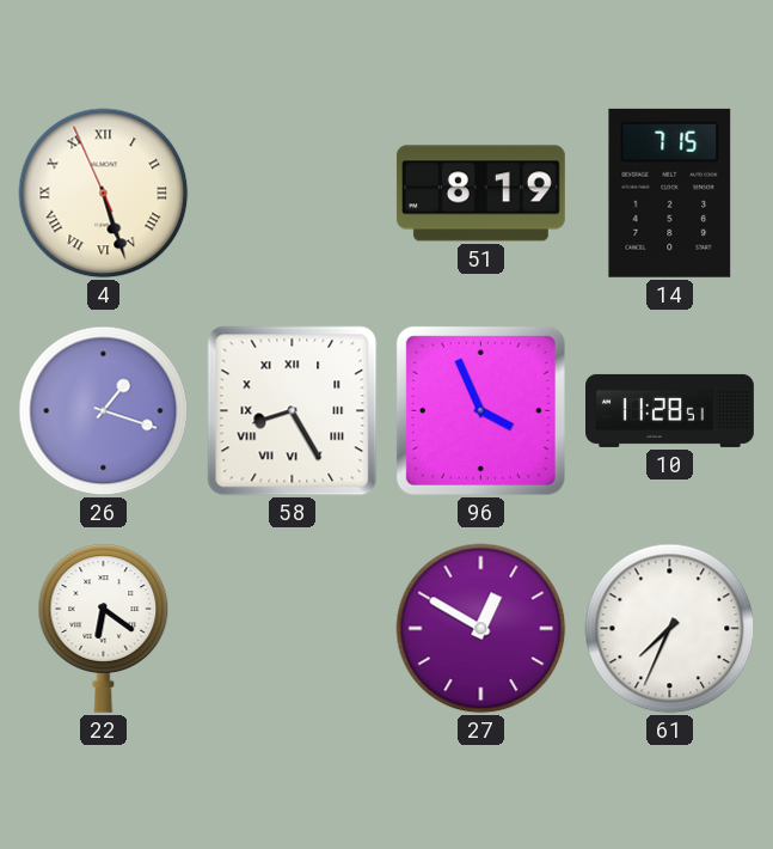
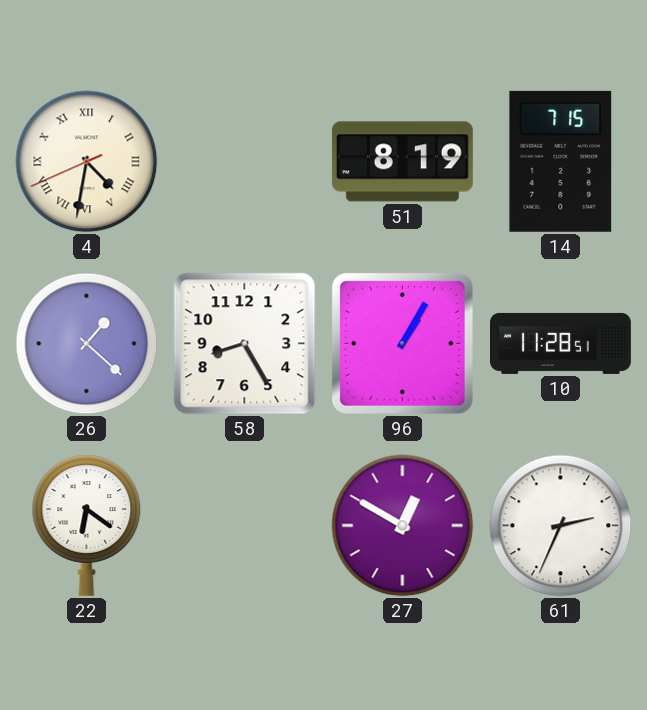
4: 5:26 -> 4:31 (87, 162)
26: 1:18 -> 1:22 (87, 344)
58 numerals: Roman -> Arabic (245, 344)
96: 3:56 -> 1:05 (402, 343)
61: 7:34 -> 2:34 (561, 526)
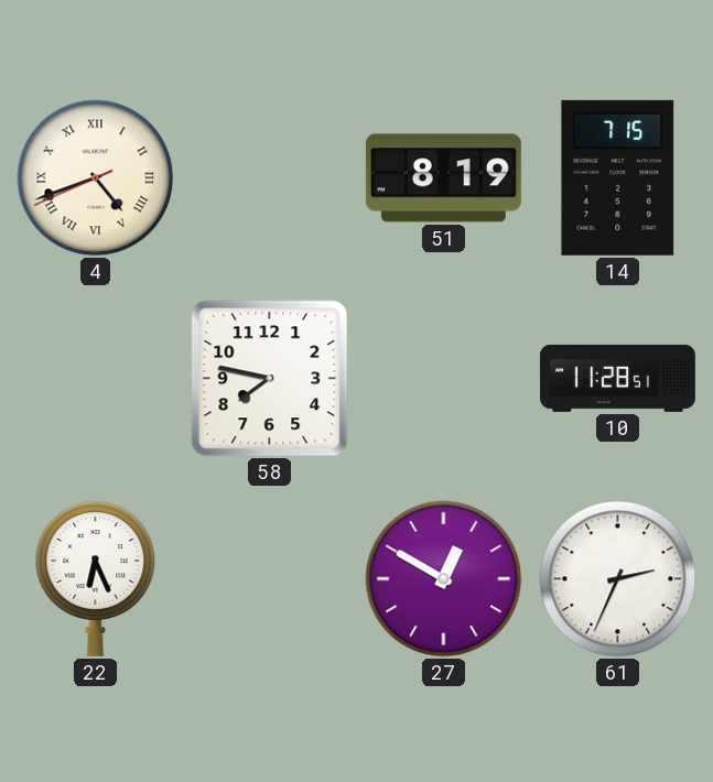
4: 4:31 -> 4:41 (96, 178)
26: 1:22 -> none (87, 344)
58: 8:25 -> 7:47 (270, 379)
96: 1:05 -> none (402, 343)
22: 6:21 -> 6:26 (96, 578)
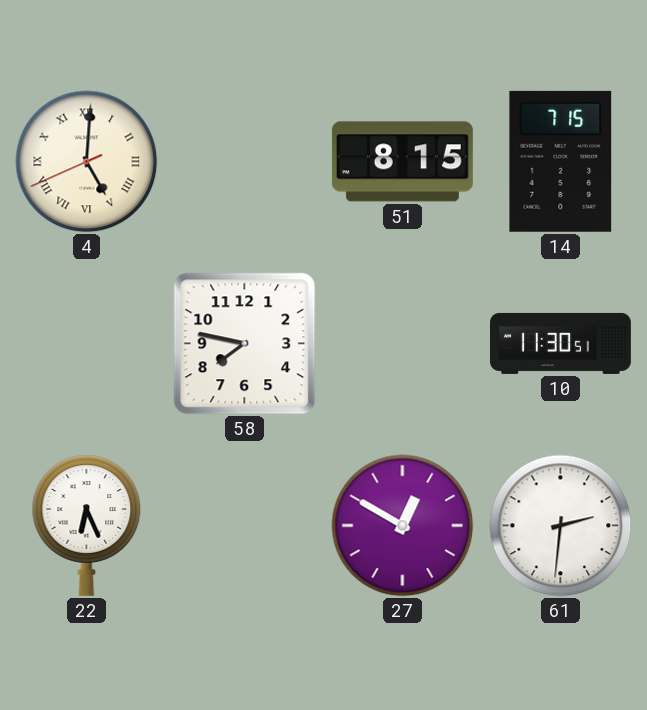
4: 4:41 -> 5:00 (87, 162)
51: 8:19 -> 8:15 (402, 162)
10: 11:28 -> 11:30 (561, 343)
61: 2:34 -> 2:31 (561, 526)
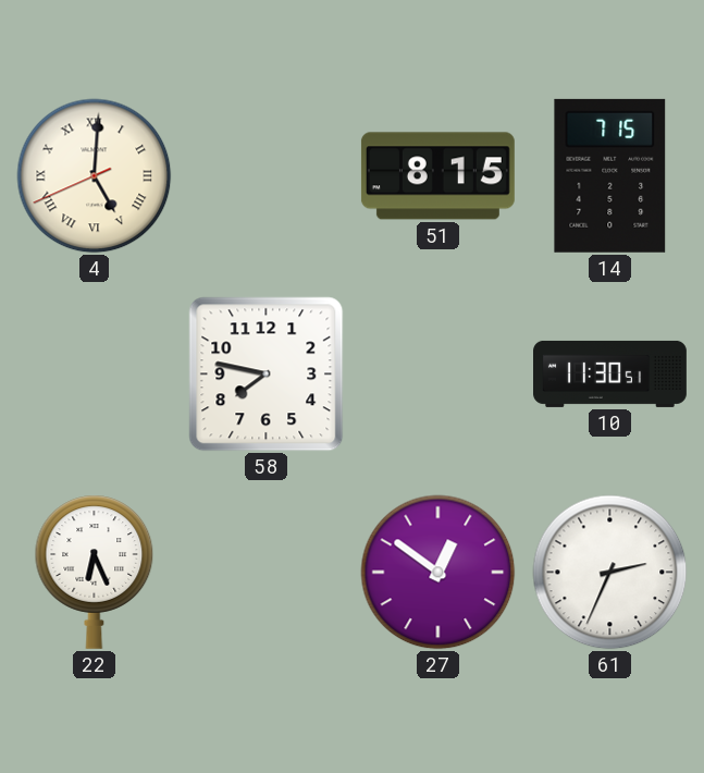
27: 12:50 -> 12:51 (439, 573)
61: 2:31 -> 2:34 (610, 573)
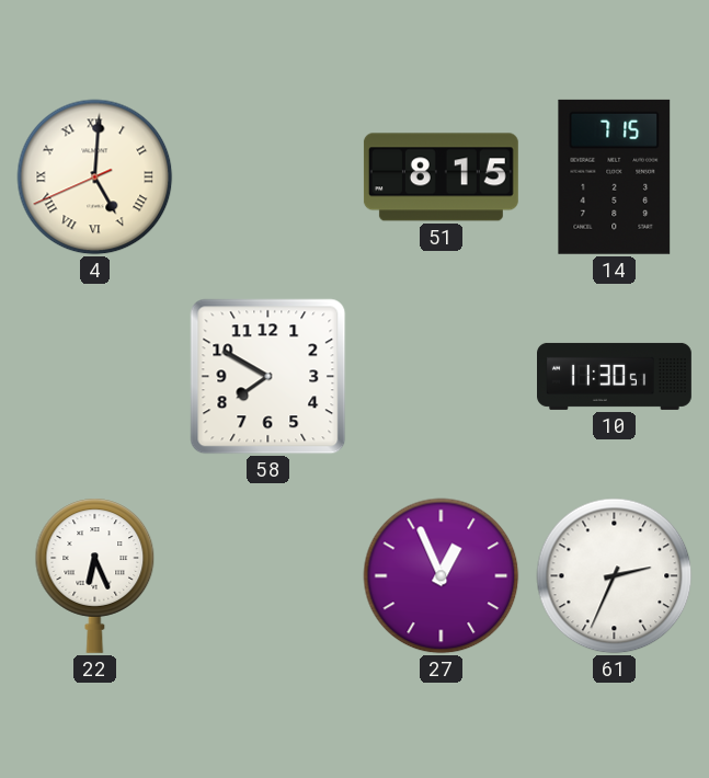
58: 7:47 -> 7:50 (268, 377)
27: 12:51 -> 12:56 (442, 576)
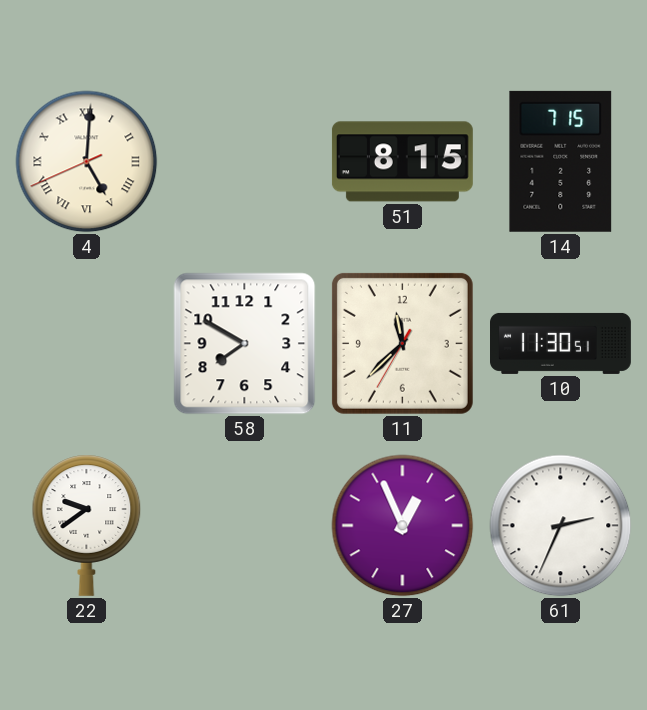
11: none -> 11:37 (402, 343)
22: 6:26 -> 9:39 (87, 525)
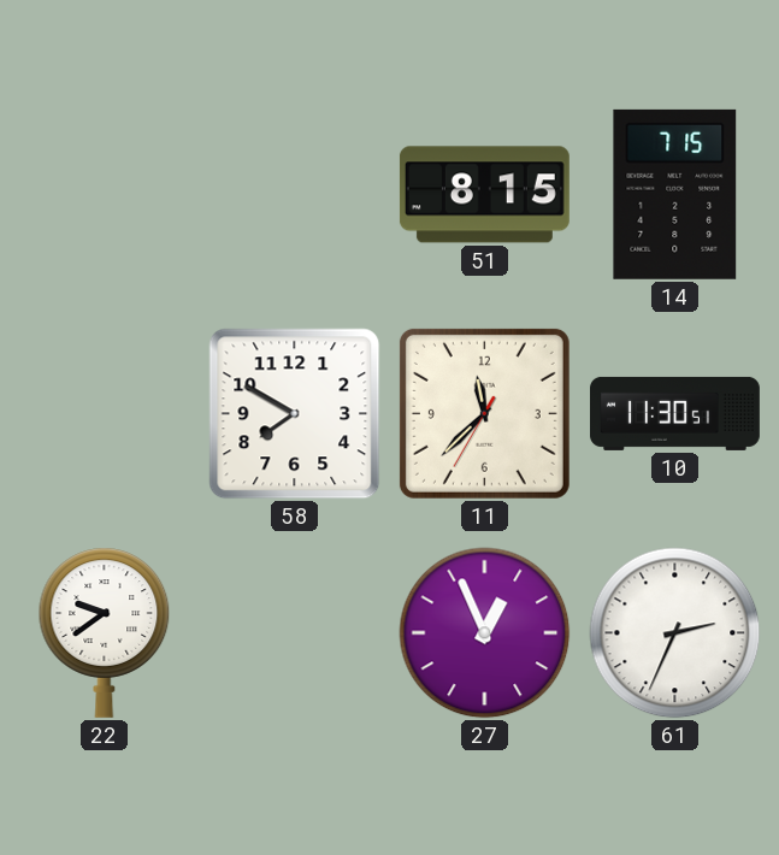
4: 5:00 -> none (87, 162)
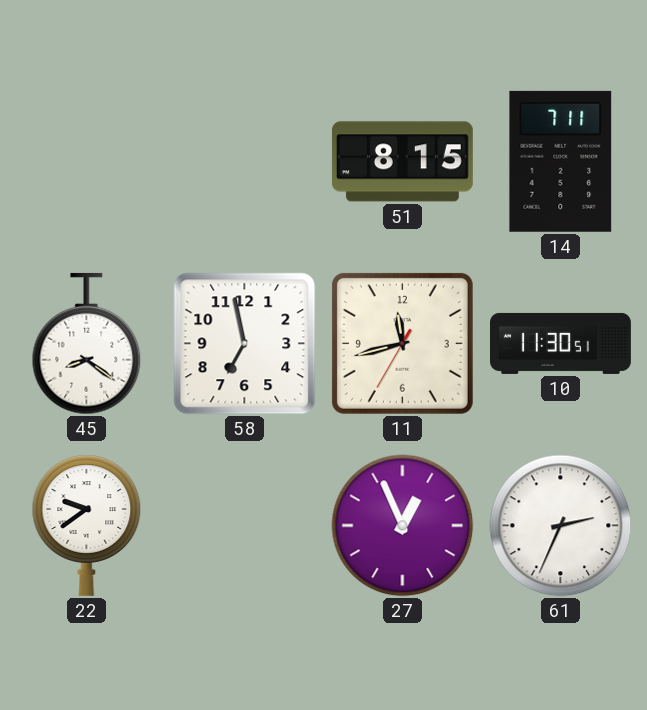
14: 7:15 -> 7:11 (561, 161)
45: none -> 8:21 (87, 344)
58: 7:50 -> 6:58 (245, 344)
11: 11:37 -> 11:42 (402, 343)
